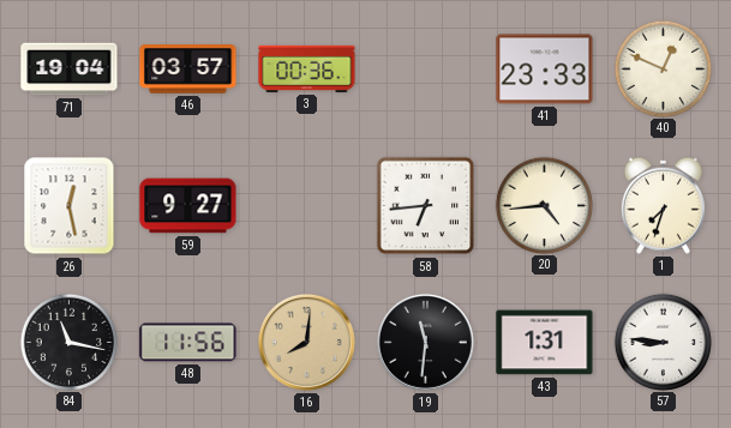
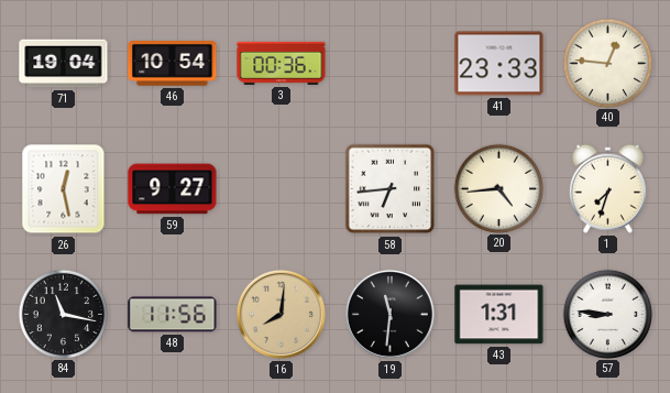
46: 03:57 -> 10:54 (173, 64)
40: 12:49 -> 12:46 (607, 63)
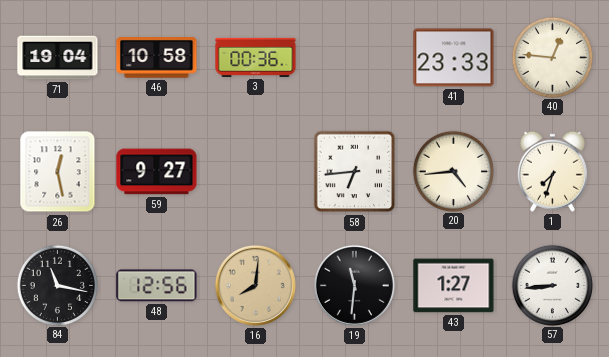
46: 10:54 -> 10:58 (157, 58)
48: 11:56 -> 12:56 (157, 286)
43: 1:31 -> 1:27 (454, 286)
57: 8:46 -> 8:44 (552, 285)
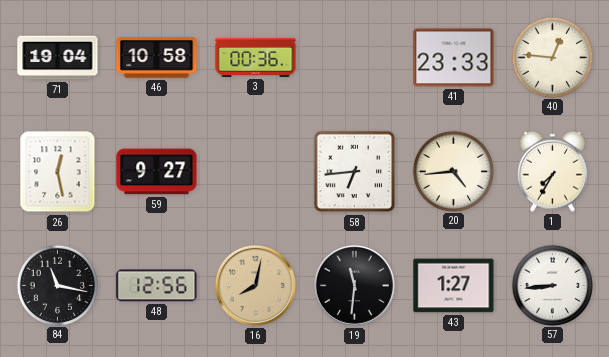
1: 7:33 -> 7:35 (552, 171)
16: 8:01 -> 8:02 (255, 285)
